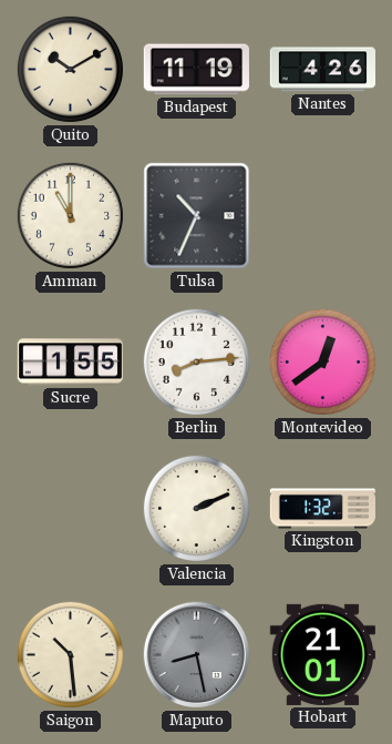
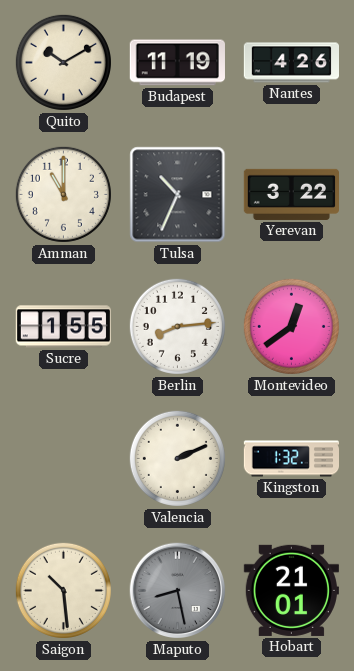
Yerevan: none -> 3:22 (291, 194)
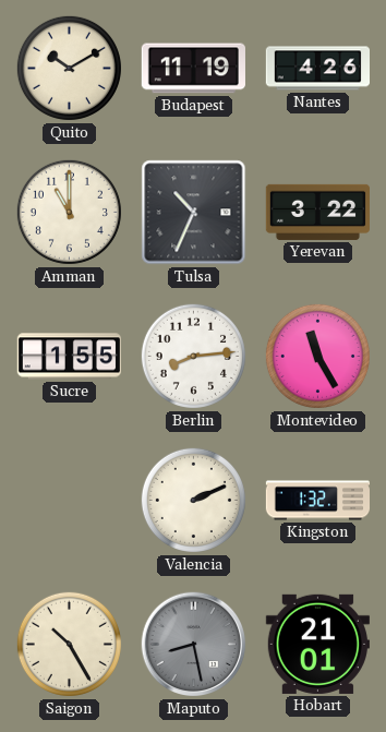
Montevideo: 12:39 -> 11:25 (317, 356)
Saigon: 10:29 -> 10:25 (69, 644)
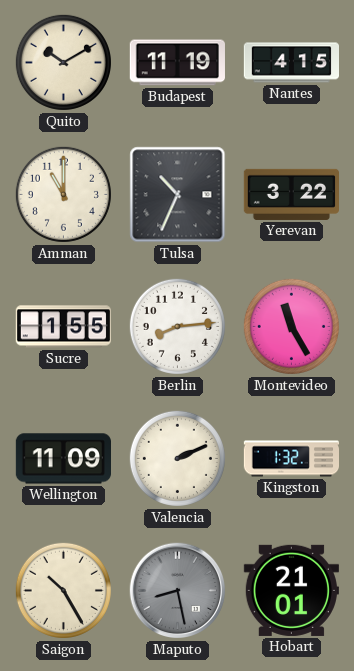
Nantes: 4:26 -> 4:15 (291, 63)
Wellington: none -> 11:09 (63, 459)
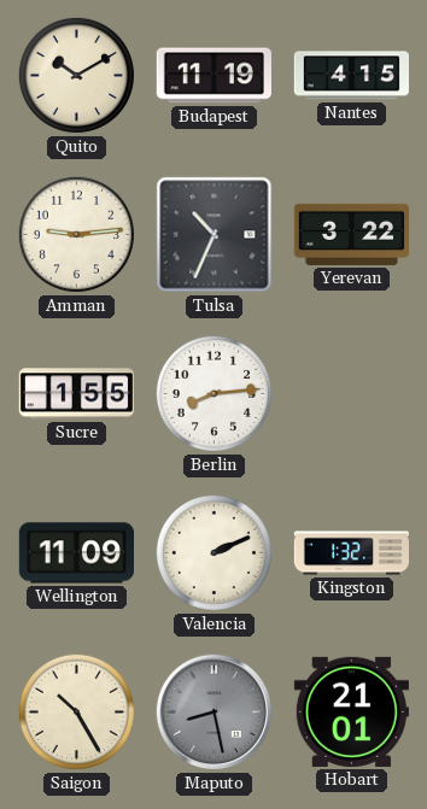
Amman: 11:00 -> 9:14 (76, 234)
Montevideo: 11:25 -> none (291, 326)
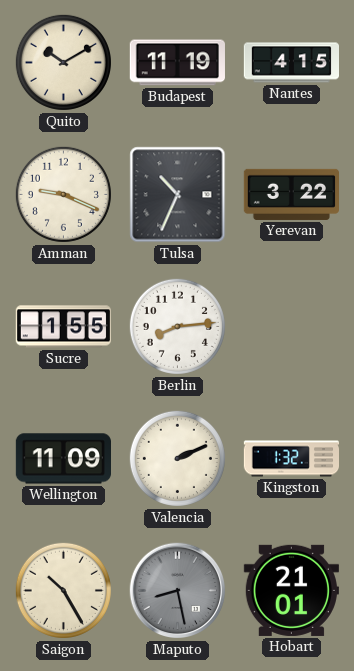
Amman: 9:14 -> 9:19 (63, 194)
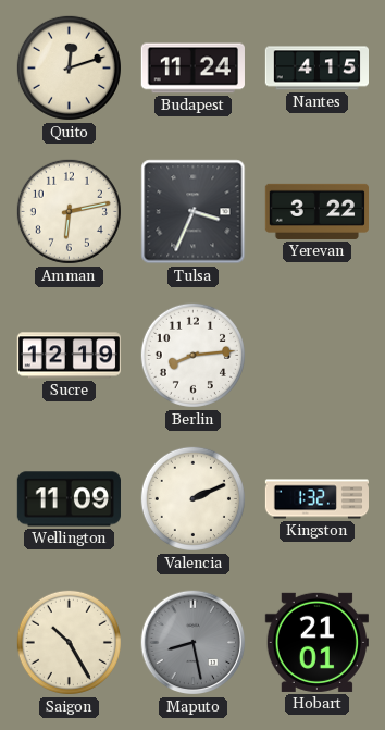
Quito: 10:10 -> 12:12 (69, 67)
Budapest: 11:19 -> 11:24 (192, 69)
Amman: 9:19 -> 6:13 (69, 211)
Tulsa: 10:34 -> 3:34 (194, 212)
Sucre: 1:55 -> 12:19 (69, 356)
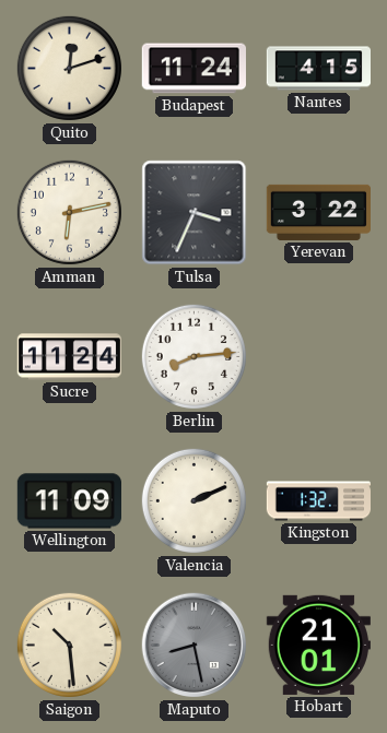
Sucre: 12:19 -> 11:24 (69, 357)
Saigon: 10:25 -> 10:29 (69, 645)
